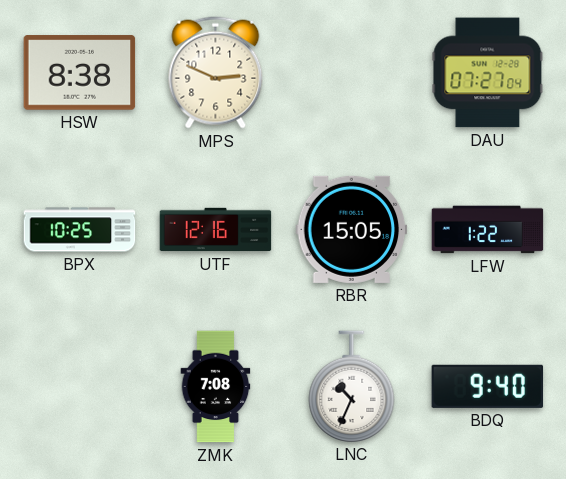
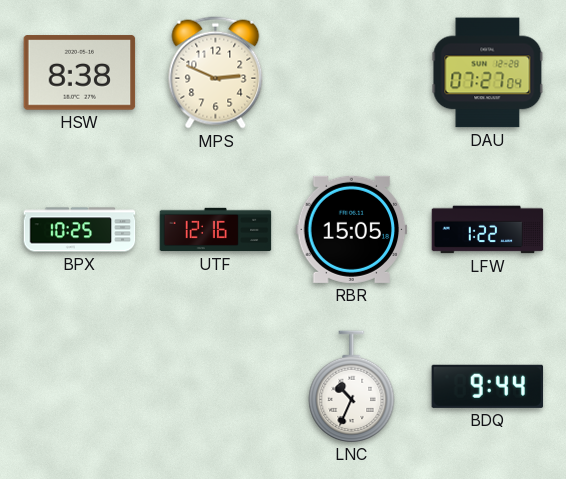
ZMK: 7:08 -> none (216, 387)
BDQ: 9:40 -> 9:44 (488, 386)
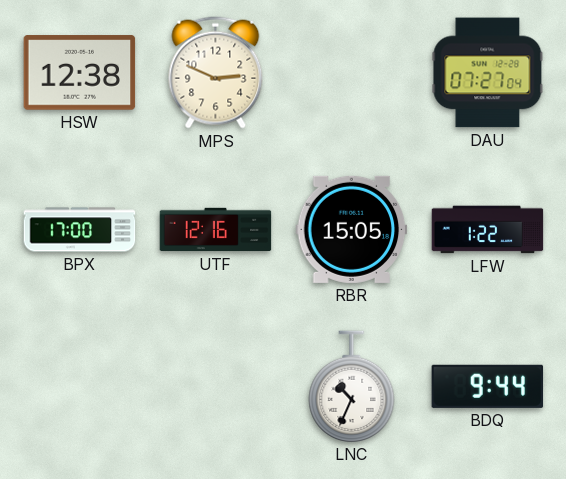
HSW: 8:38 -> 12:38 (80, 73)
BPX: 10:25 -> 17:00 (80, 230)
